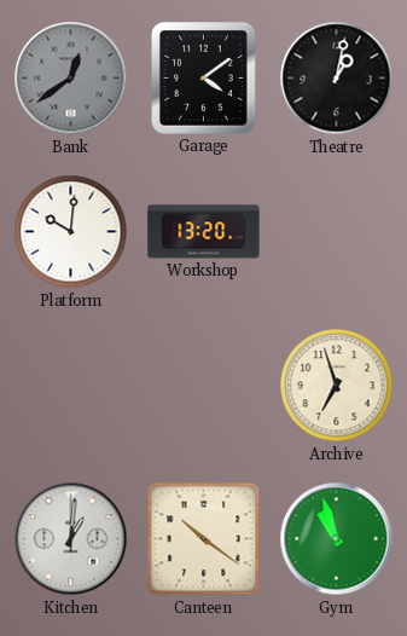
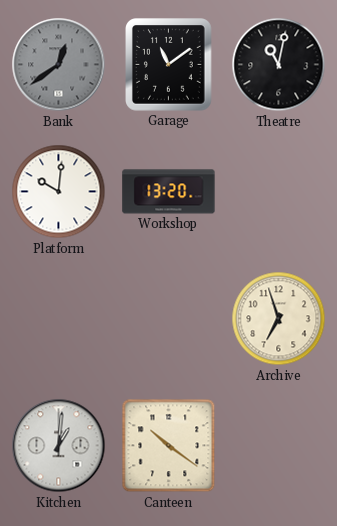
Garage: 4:09 -> 11:09 (169, 65)
Theatre: 1:02 -> 11:02 (279, 65)
Gym: 10:57 -> none (337, 539)
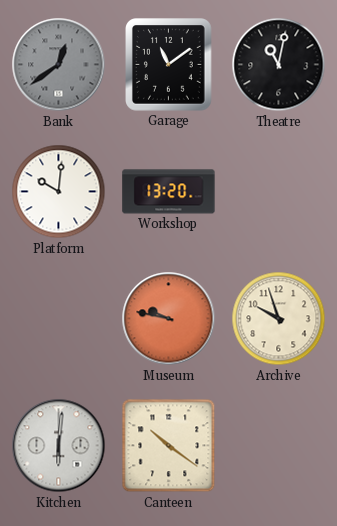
Museum: none -> 9:47 (169, 319)
Archive: 6:57 -> 9:57 (279, 319)
Kitchen: 1:01 -> 6:01 (59, 446)
